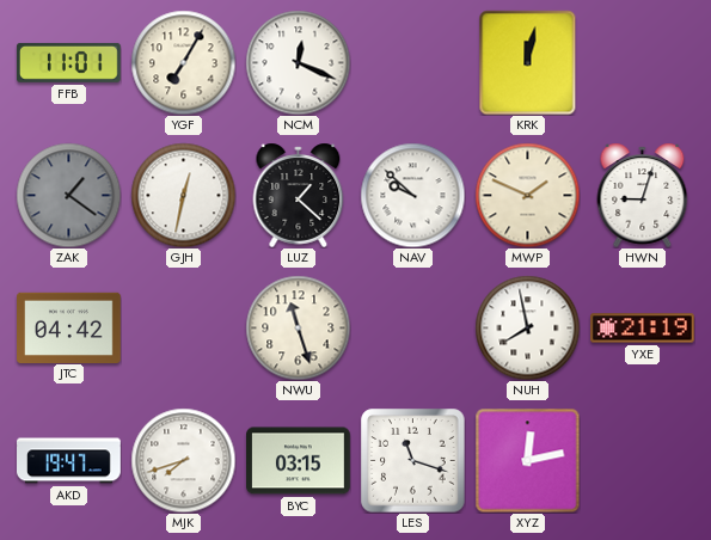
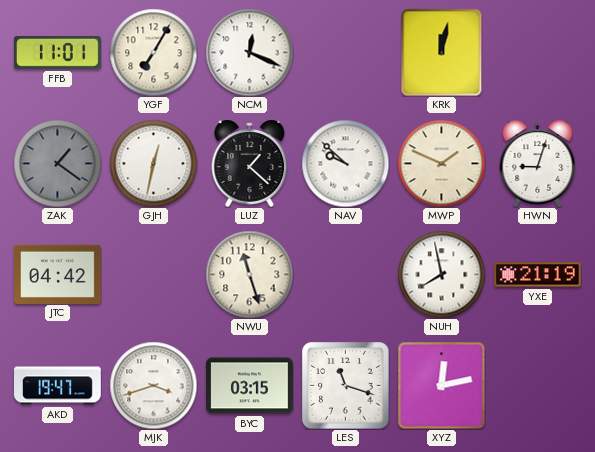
MJK: 7:42 -> 3:42 (153, 385)
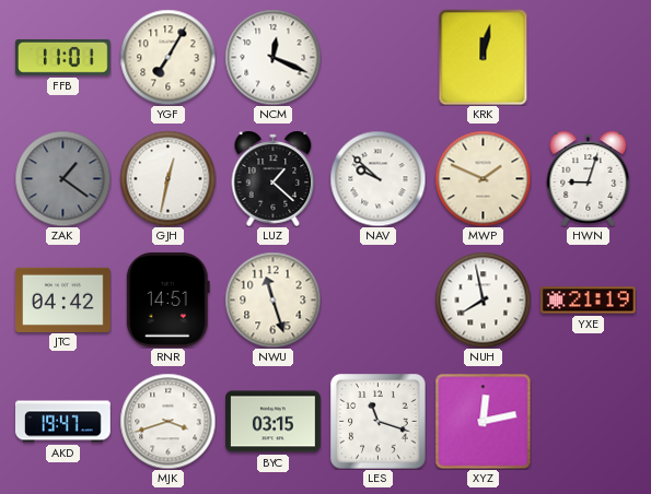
RNR: none -> 14:51 (167, 299)
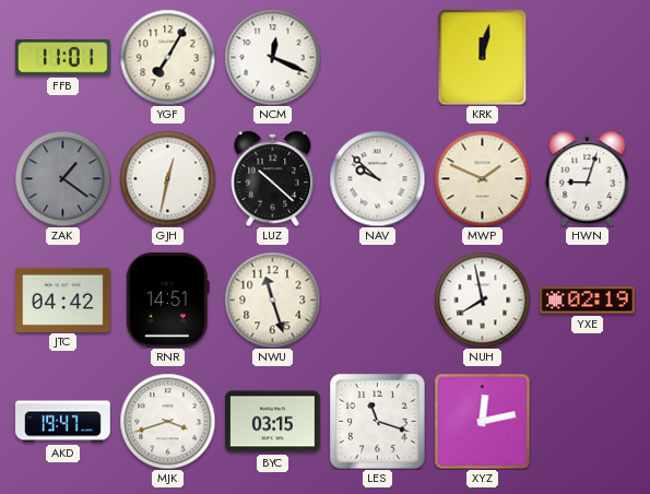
LUZ: 1:22 -> 10:22 (273, 178)
YXE: 21:19 -> 02:19 (588, 301)
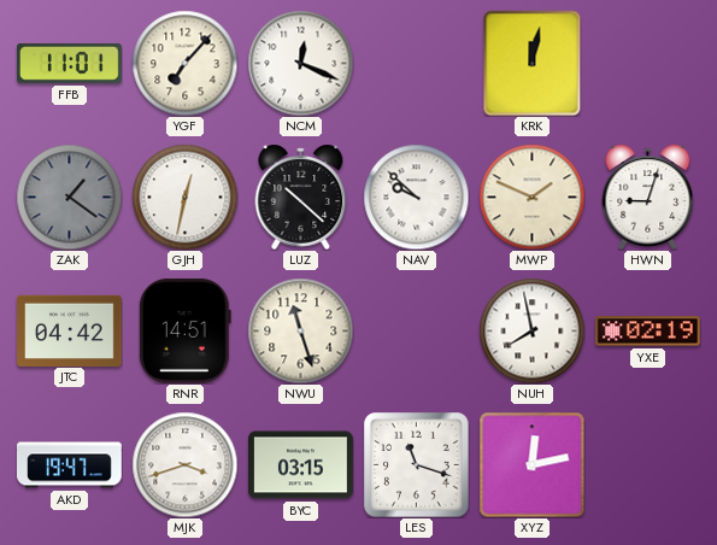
YGF: 7:05 -> 7:07 (184, 63)
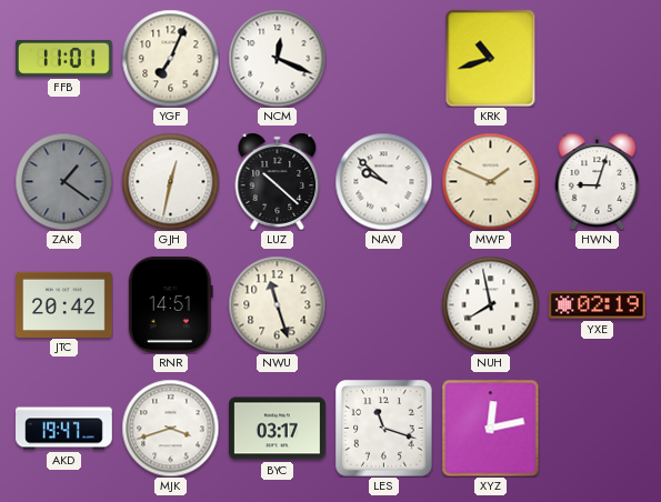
YGF: 7:07 -> 7:04 (170, 58)
KRK: 12:02 -> 10:42 (491, 58)
JTC: 04:42 -> 20:42 (64, 304)
BYC: 03:15 -> 03:17 (278, 429)
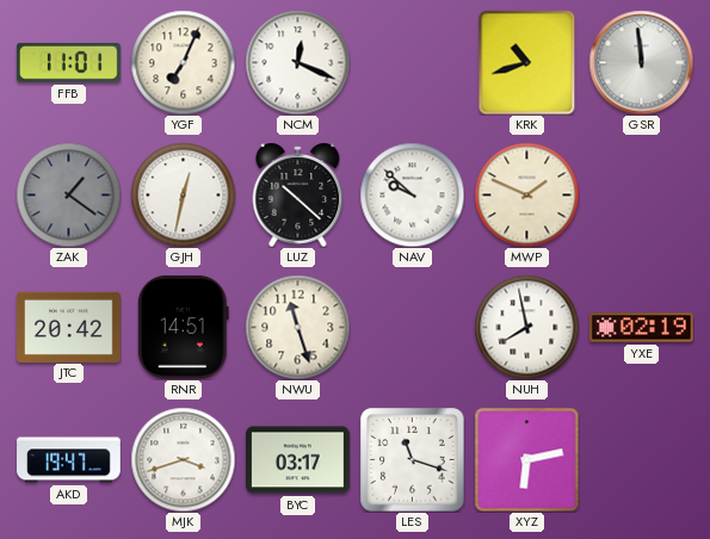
GSR: none -> 11:59 (641, 62)
HWN: 9:03 -> none (598, 181)
XYZ: 12:13 -> 6:13 (526, 459)
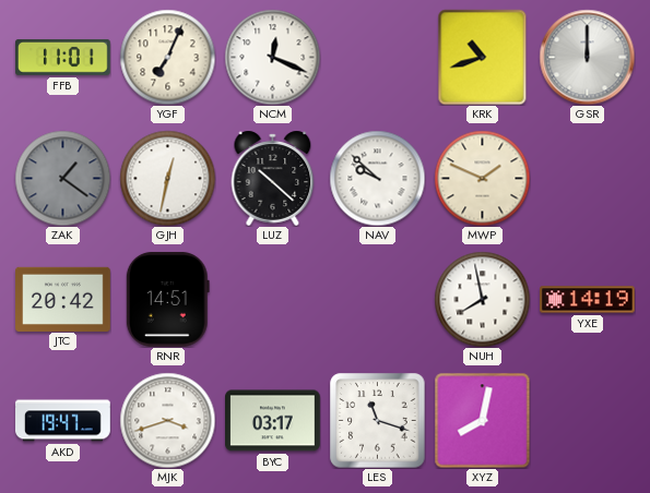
GSR: 11:59 -> 12:00 (587, 57)
NWU: 11:27 -> none (297, 327)
YXE: 02:19 -> 14:19 (588, 300)
XYZ: 6:13 -> 8:02 (482, 420)
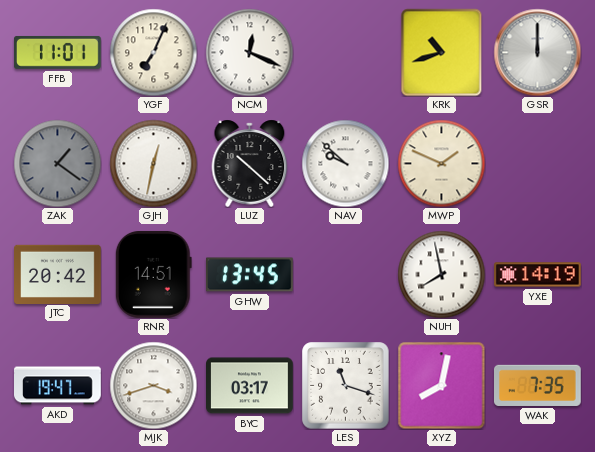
GHW: none -> 13:45 (250, 275)
WAK: none -> 7:35 (538, 385)
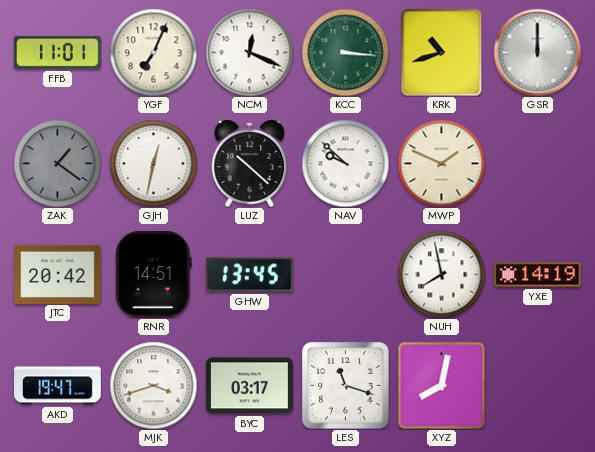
KCC: none -> 3:16 (345, 52)
WAK: 7:35 -> none (538, 385)
